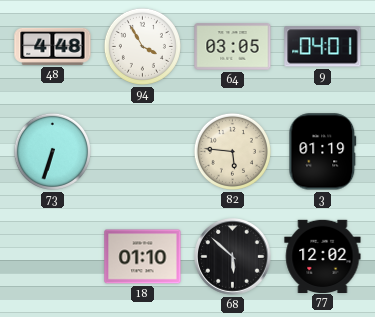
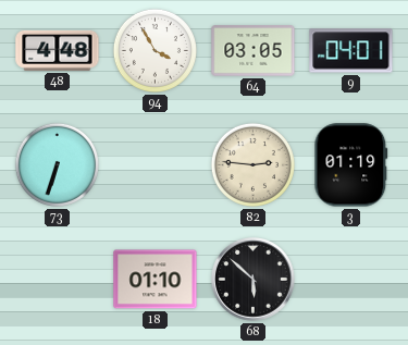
82: 5:46 -> 2:46 (252, 164)
77: 12:02 -> none (323, 256)
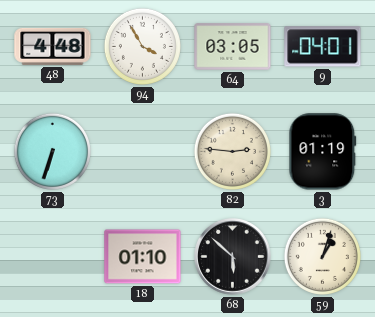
59: none -> 1:03 (322, 256)
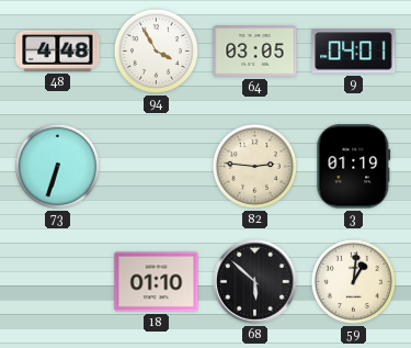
59: 1:03 -> 1:01 (353, 281)
